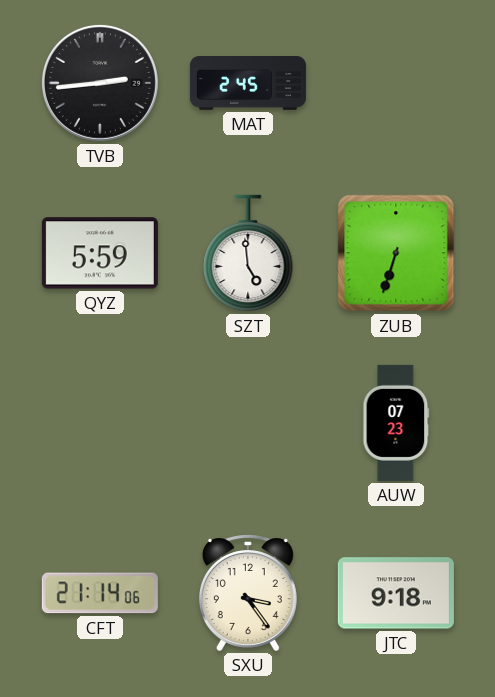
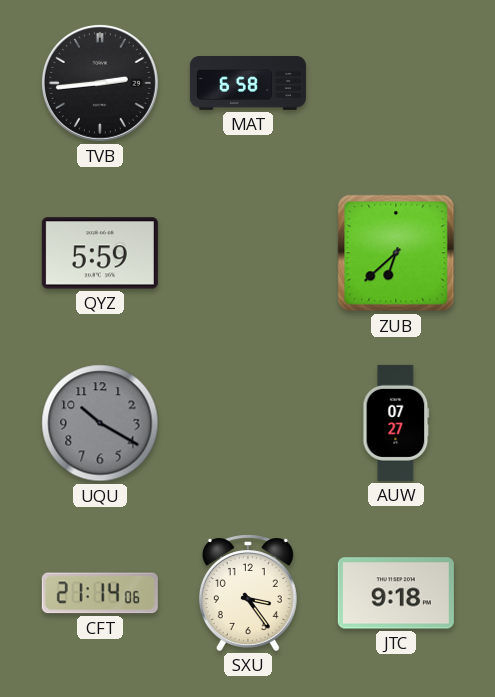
MAT: 2:45 -> 6:58 (248, 84)
SZT: 4:59 -> none (248, 253)
ZUB: 6:33 -> 6:38 (396, 253)
UQU: none -> 10:20 (100, 423)
AUW: 07:23 -> 07:27 (396, 423)
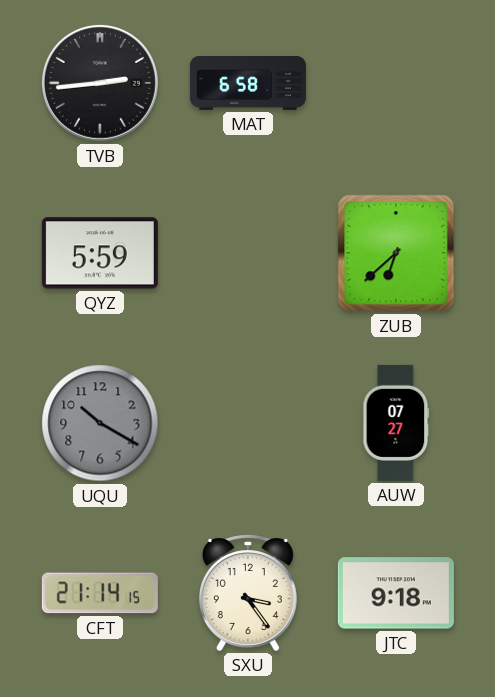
CFT: 21:14:06 -> 21:14:15 (100, 593)
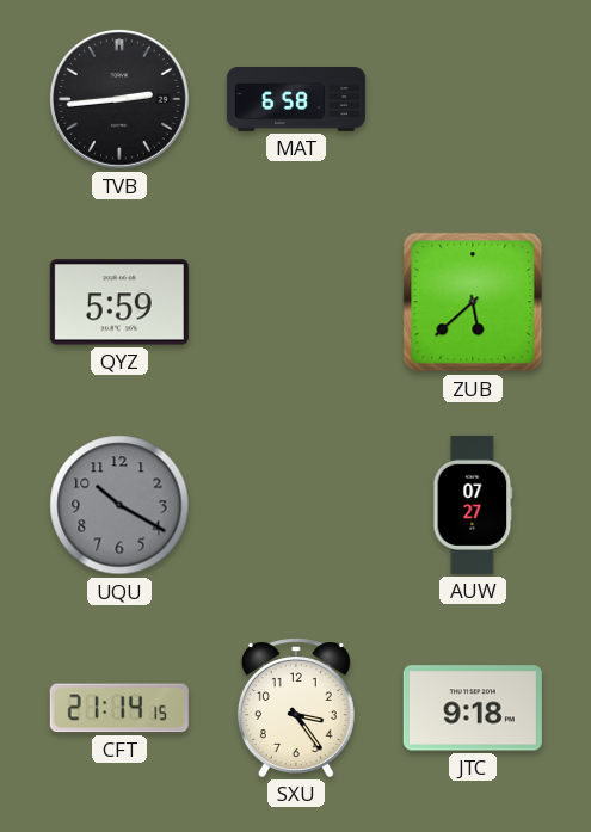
ZUB: 6:38 -> 5:38 (473, 302)
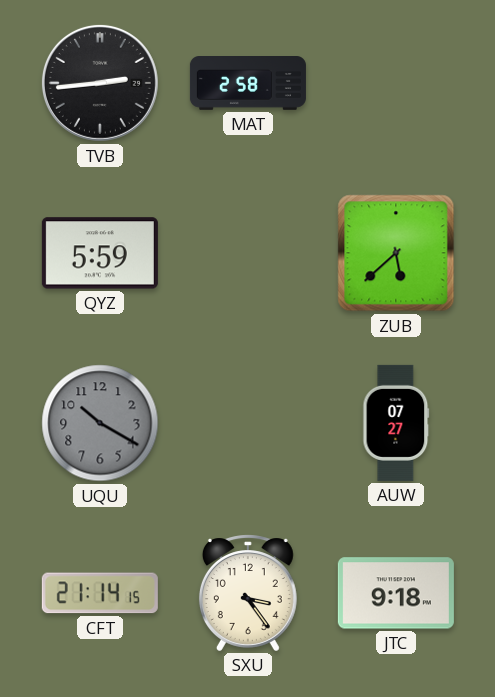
MAT: 6:58 -> 2:58 (248, 84)
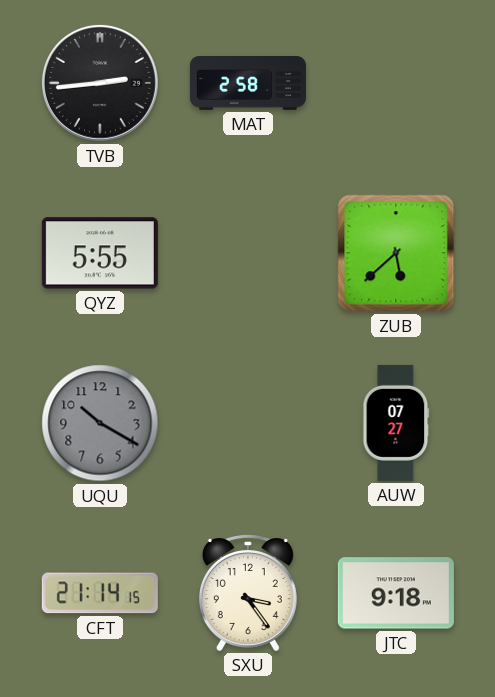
QYZ: 5:59 -> 5:55 (100, 253)
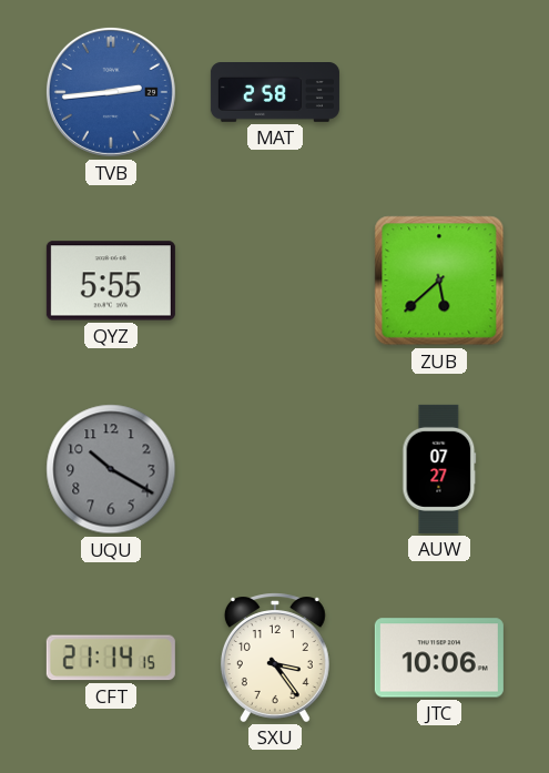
TVB dial: black -> blue (111, 92)
JTC: 9:18 -> 10:06 (439, 658)
